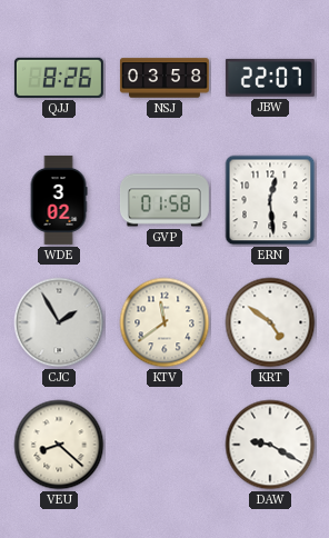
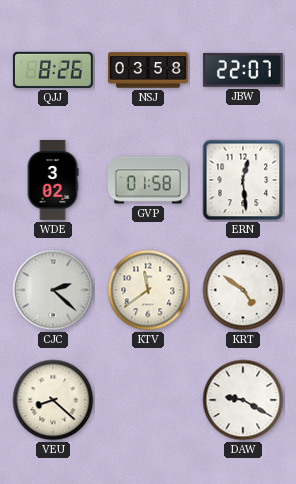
CJC: 1:55 -> 2:22 (53, 290)
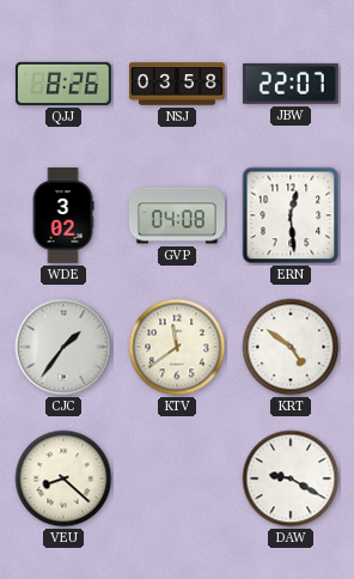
GVP: 01:58 -> 04:08 (177, 215)
CJC: 2:22 -> 1:36 (63, 347)
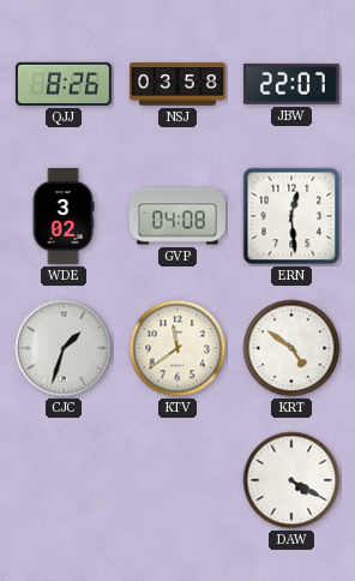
CJC: 1:36 -> 1:33 (64, 348)
VEU: 8:22 -> none (63, 479)
DAW: 9:20 -> 4:20 (291, 480)
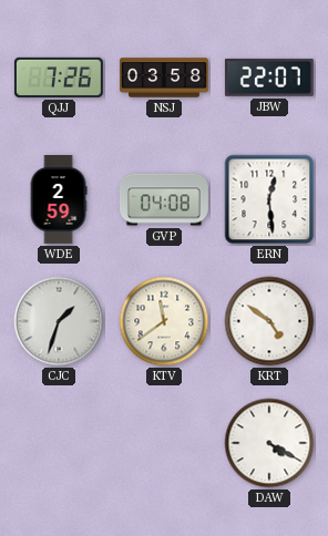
QJJ: 8:26 -> 7:26 (59, 78)
WDE: 3:02 -> 2:59 (59, 199)
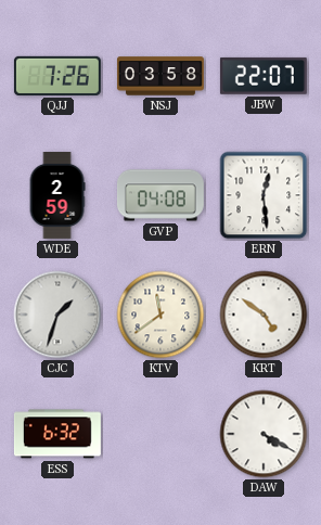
ESS: none -> 6:32 (57, 434)
